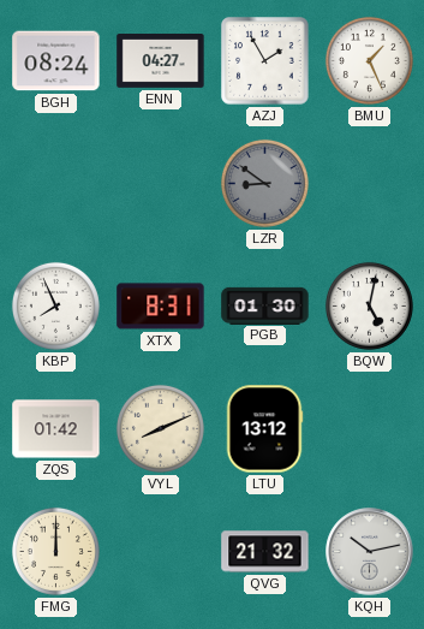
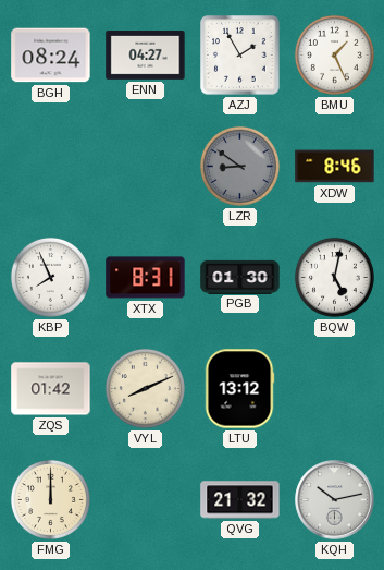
XDW: none -> 8:46 (335, 167)
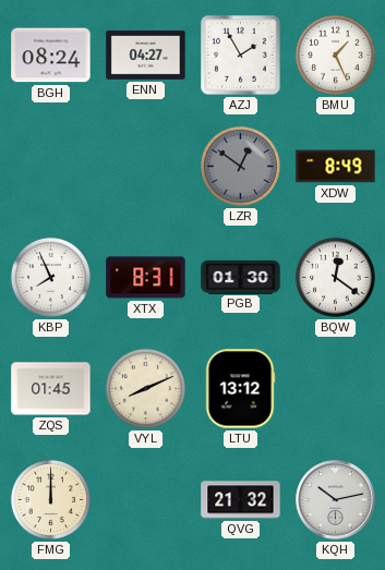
LZR: 8:51 -> 12:51 (240, 166)
XDW: 8:46 -> 8:49 (336, 167)
BQW: 5:02 -> 12:21 (335, 277)
ZQS: 01:42 -> 01:45 (51, 389)
